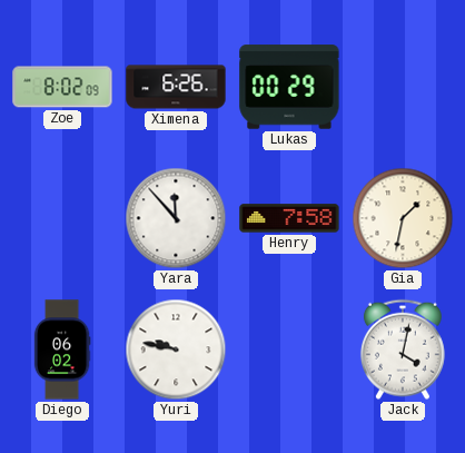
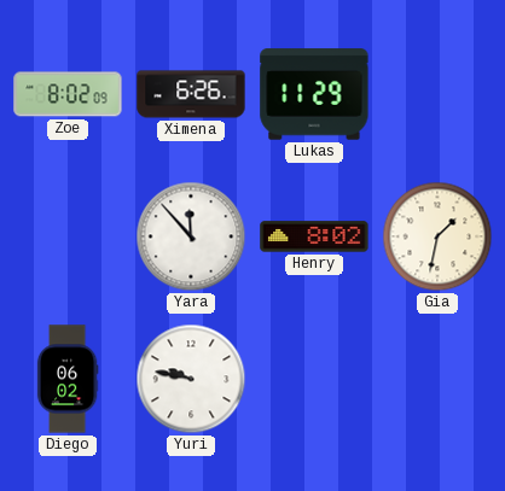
Lukas: 00:29 -> 11:29 (314, 94)
Henry: 7:58 -> 8:02 (314, 236)
Jack: 4:02 -> none (403, 349)
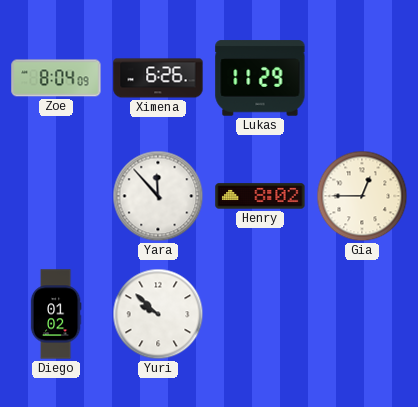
Zoe: 8:02 -> 8:04 (56, 78)
Gia: 1:32 -> 12:45 (362, 196)
Diego: 06:02 -> 01:02 (56, 314)
Yuri: 9:47 -> 9:52 (158, 314)
